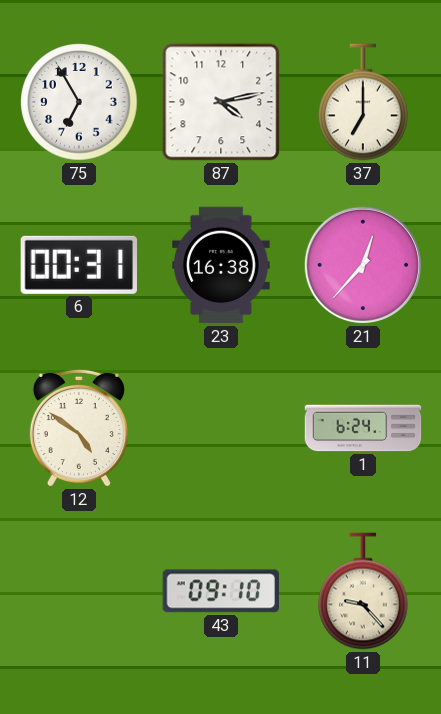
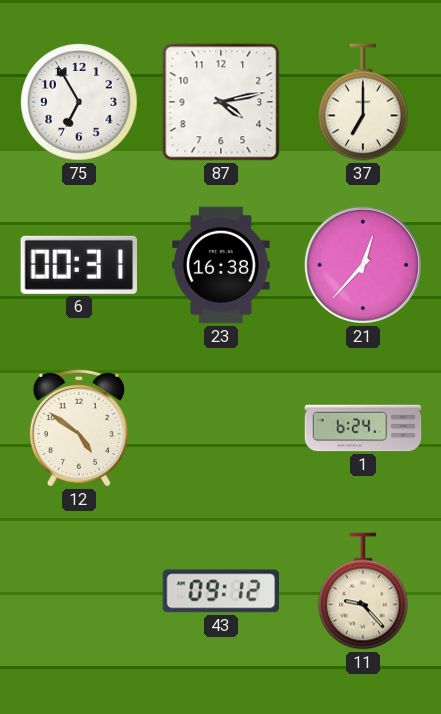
43: 09:10 -> 09:12 (220, 591)
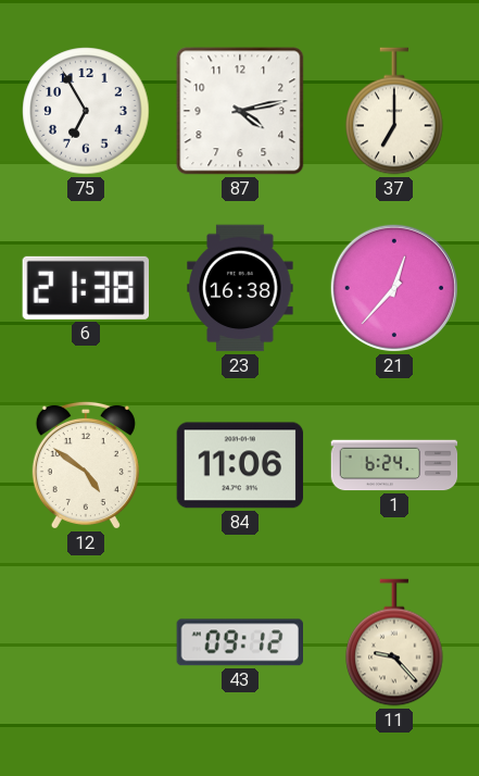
6: 00:31 -> 21:38 (85, 288)
84: none -> 11:06 (240, 465)
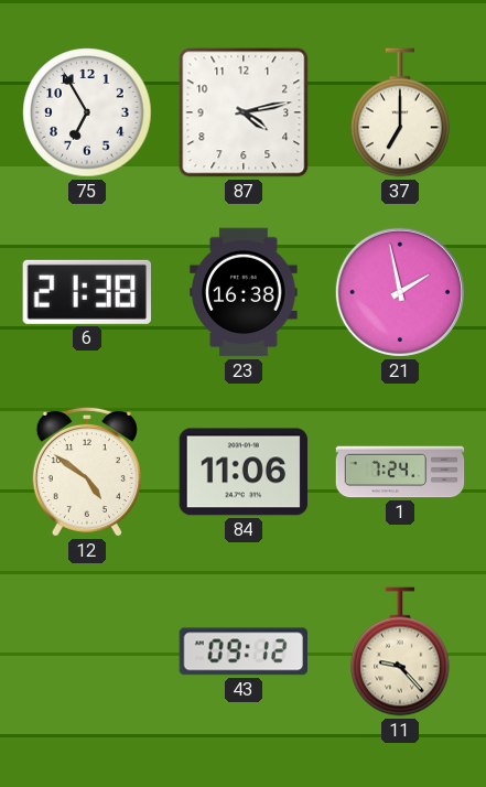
21: 12:37 -> 1:58 (400, 292)
1: 6:24 -> 7:24 (400, 472)
